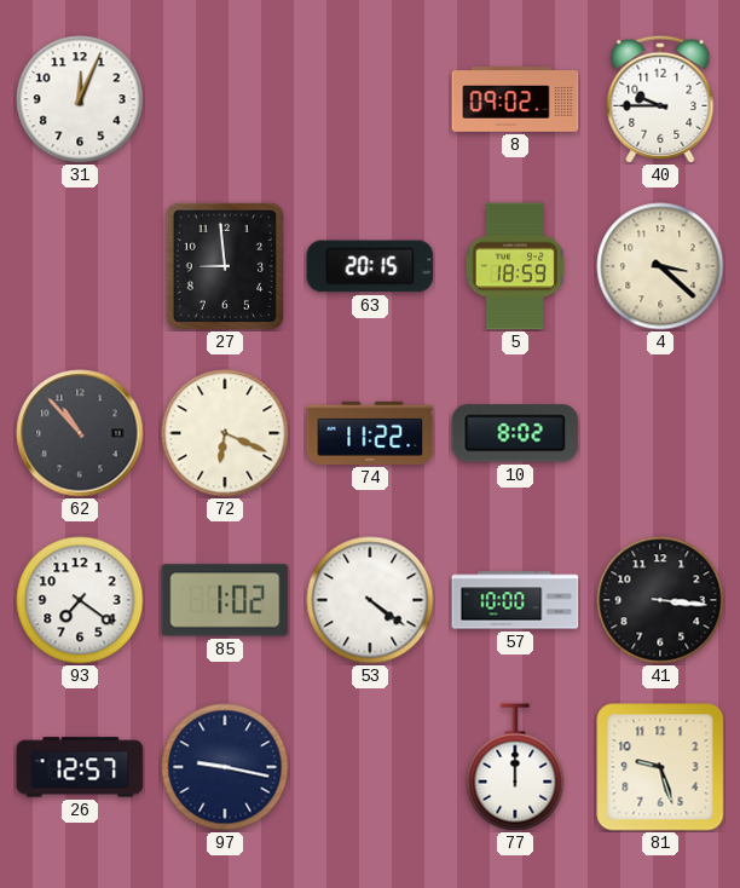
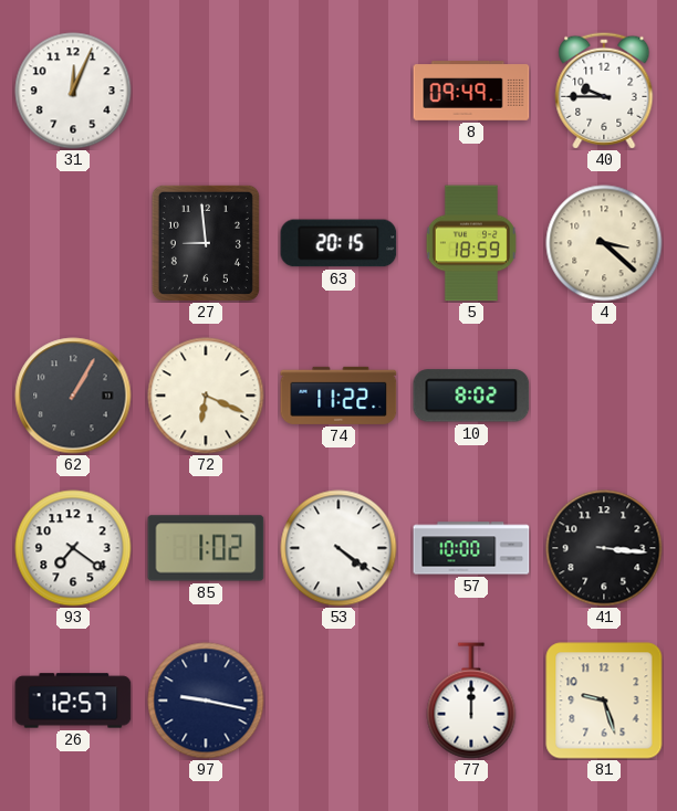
8: 09:02 -> 09:49 (471, 91)
62: 10:53 -> 1:05 (73, 396)
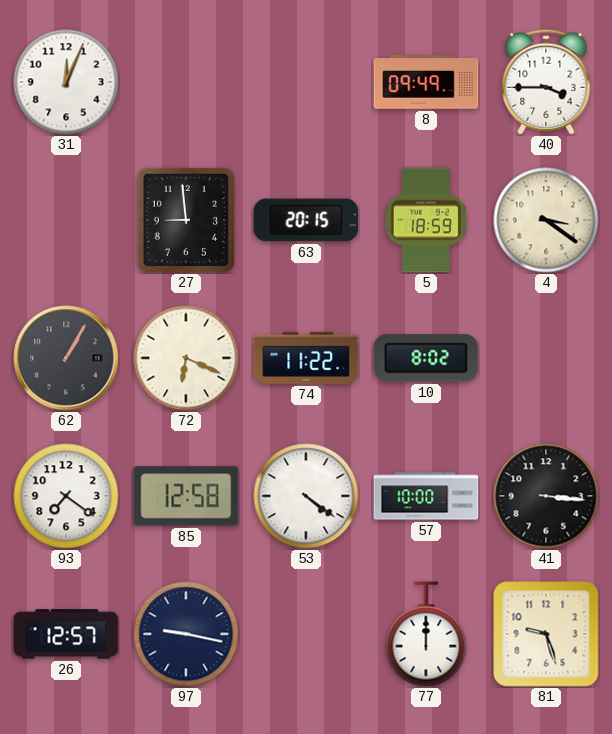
40: 9:45 -> 3:45 (546, 82)
4: 3:22 -> 3:21 (546, 220)
85: 1:02 -> 12:58 (186, 496)
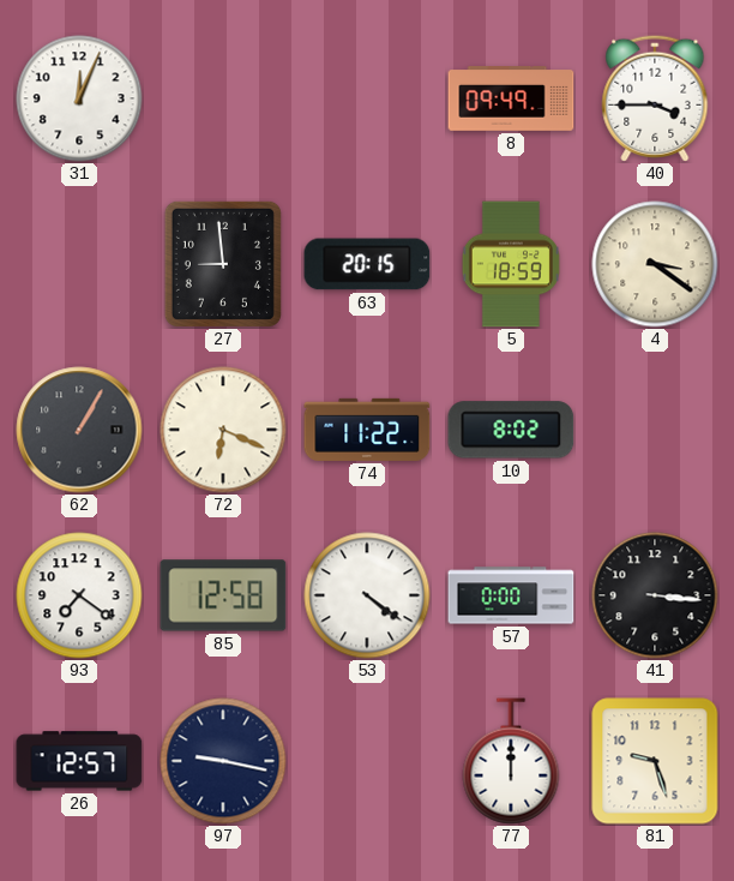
57: 10:00 -> 0:00 (511, 595)
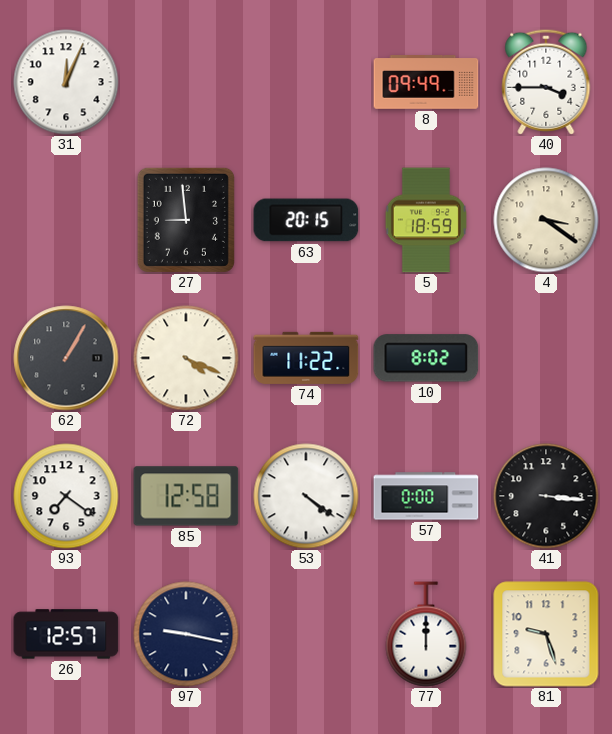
72: 6:19 -> 4:19 (186, 358)
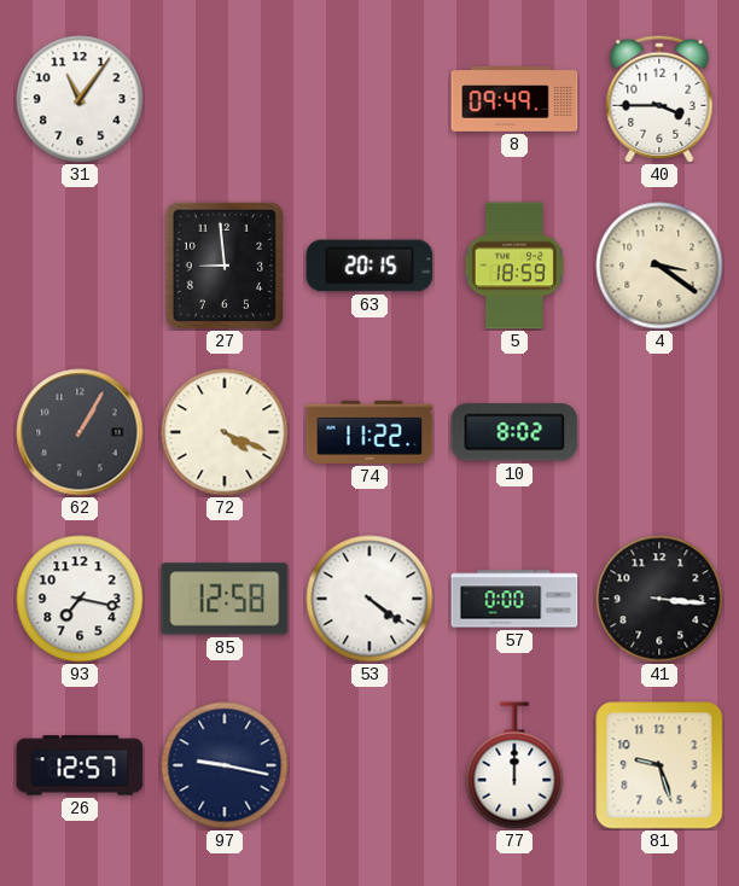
31: 12:04 -> 11:06 (80, 99)
93: 7:21 -> 7:17 (80, 599)
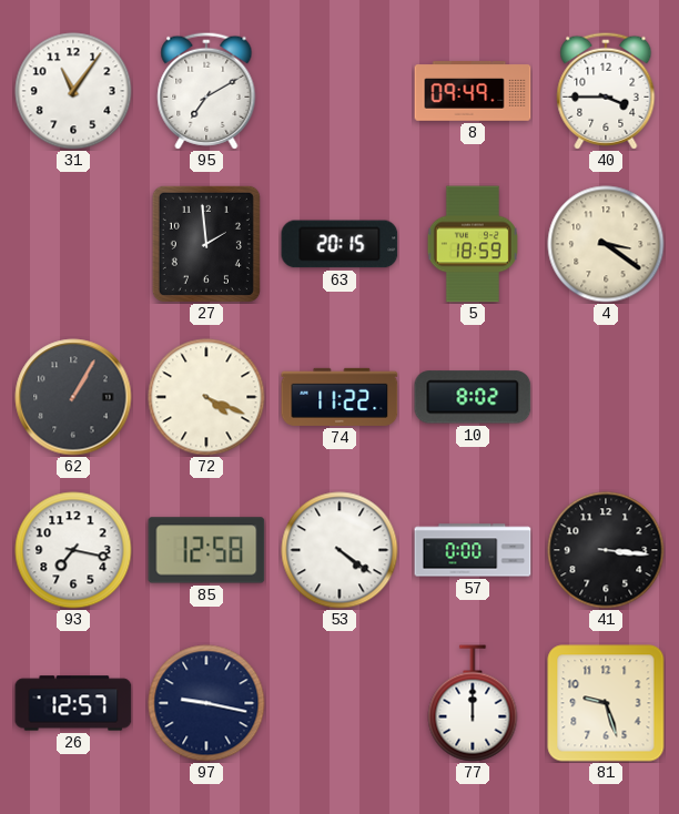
95: none -> 7:10 (206, 91)
27: 8:59 -> 1:59 (206, 244)
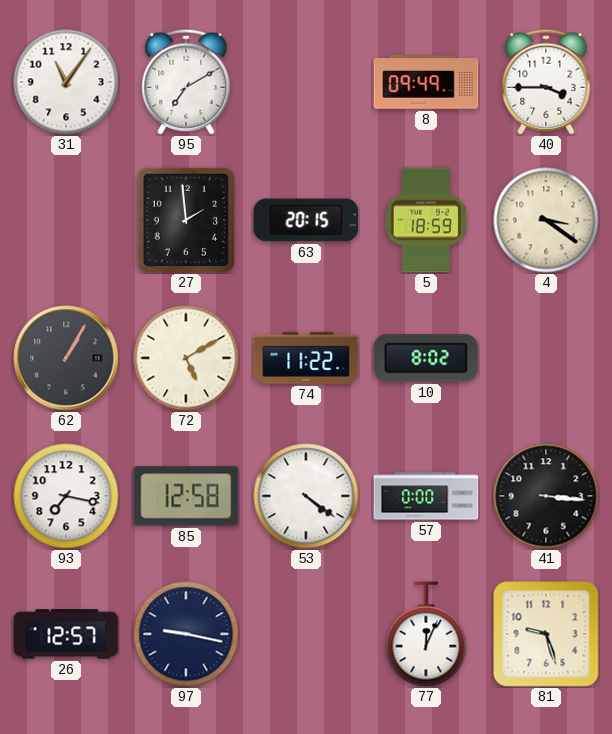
72: 4:19 -> 5:10 (186, 358)
77: 12:00 -> 12:04 (426, 634)
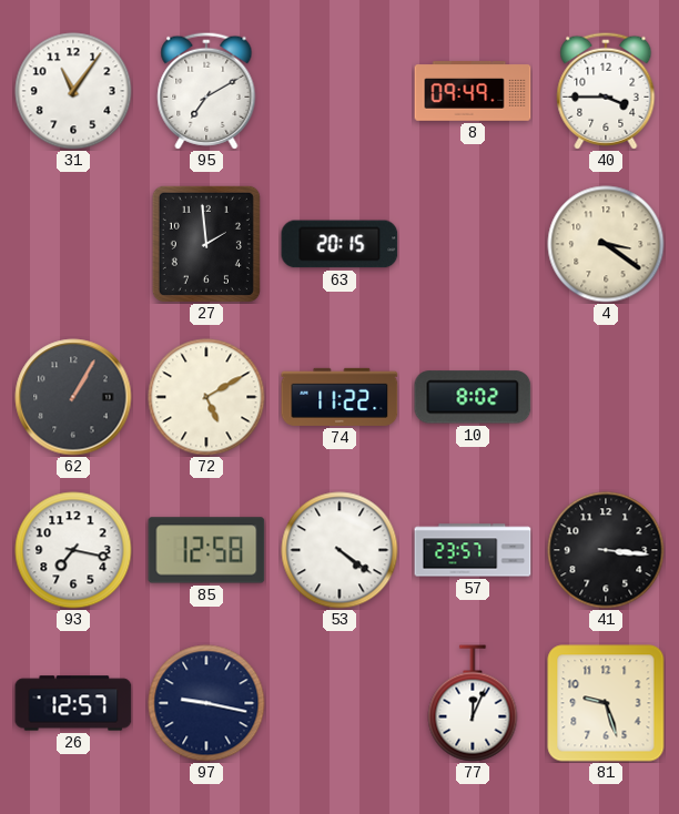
5: 18:59 -> none (426, 220)
57: 0:00 -> 23:57 (473, 550)
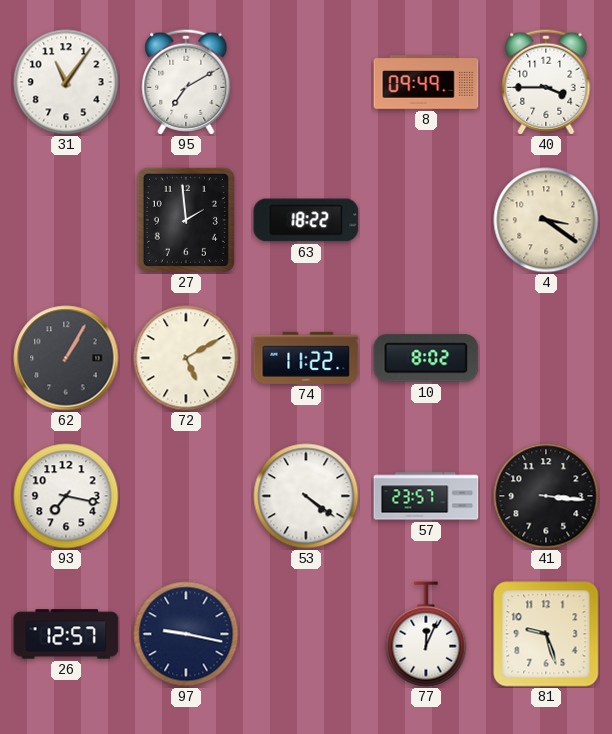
63: 20:15 -> 18:22 (306, 220)
85: 12:58 -> none (206, 550)
